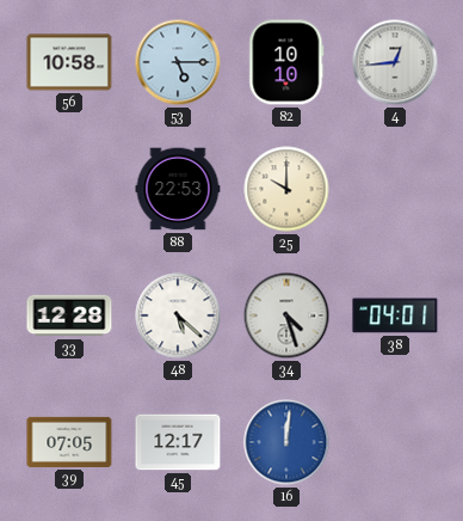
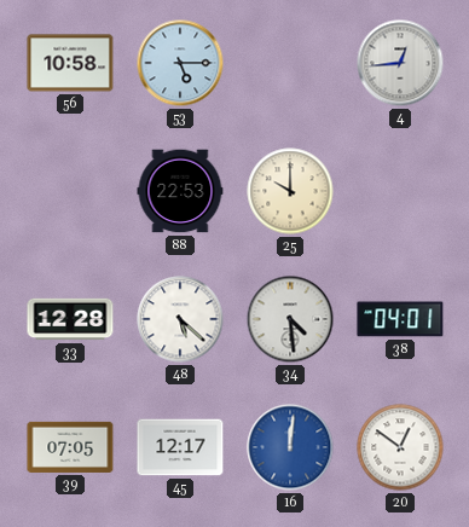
82: 10:10 -> none (286, 62)
34: 4:27 -> 4:29 (290, 319)
20: none -> 12:51 (400, 447)
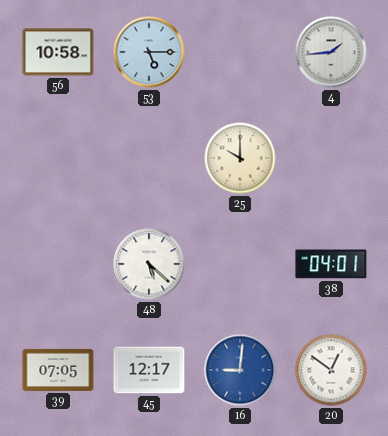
4: 12:44 -> 1:44 (331, 52)
88: 22:53 -> none (180, 191)
33: 12:28 -> none (70, 319)
34: 4:29 -> none (290, 319)
16: 12:01 -> 9:01 (240, 370)
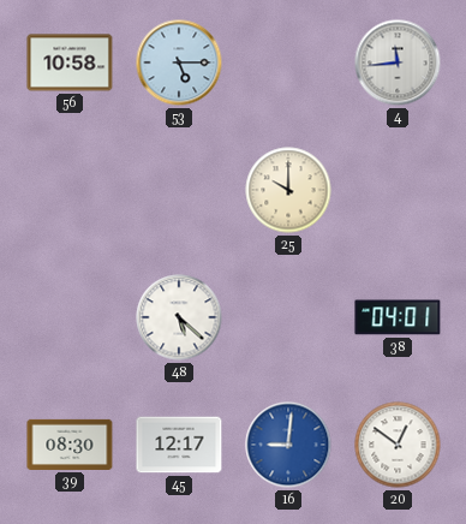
4: 1:44 -> 11:44 (398, 62)
39: 07:05 -> 08:30 (70, 445)
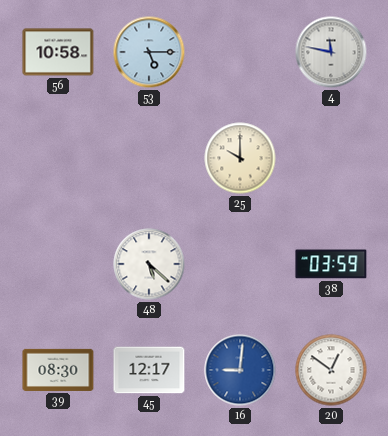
4: 11:44 -> 11:47 (331, 52)
38: 04:01 -> 03:59 (331, 264)
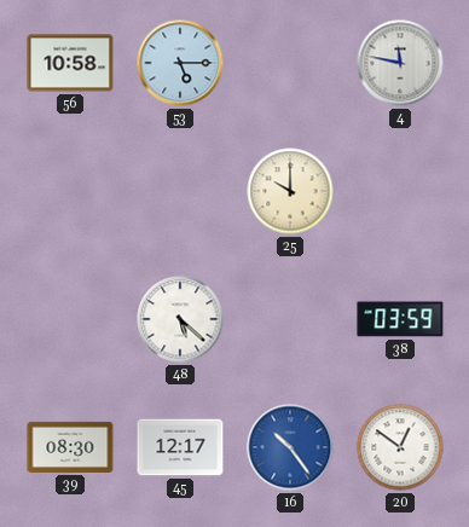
16: 9:01 -> 10:24 (290, 447)
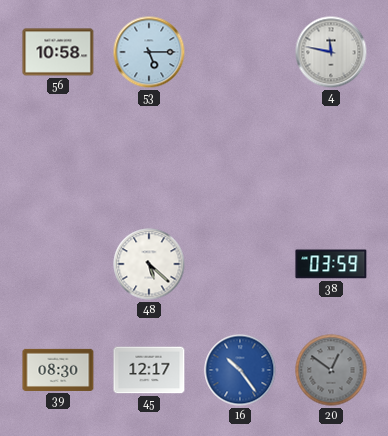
25: 10:00 -> none (290, 191)
20 dial: white -> grey (331, 370)
